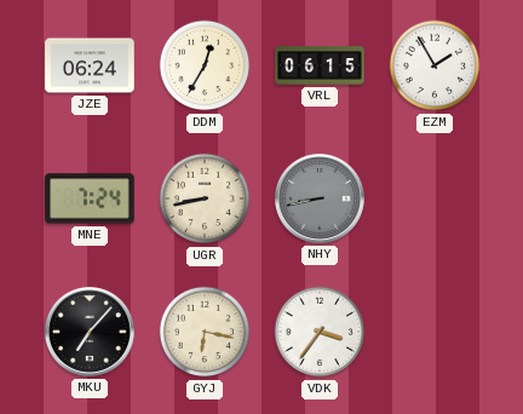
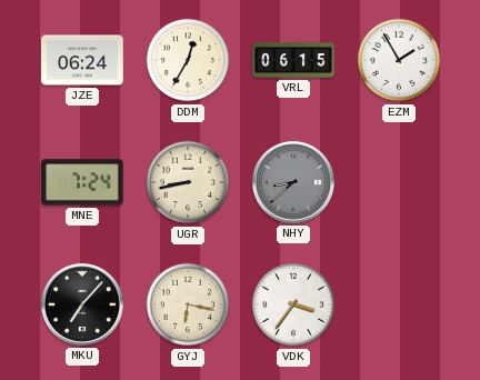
NHY: 8:43 -> 8:38 (293, 182)
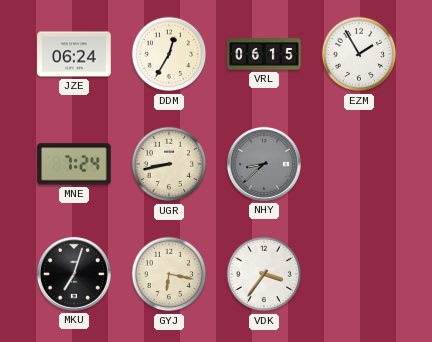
MKU: 7:07 -> 7:03 (74, 274)
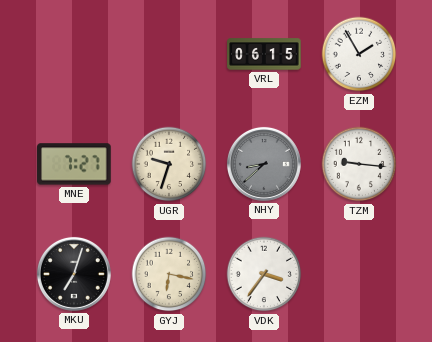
JZE: 06:24 -> none (74, 54)
DDM: 12:35 -> none (169, 54)
MNE: 7:24 -> 7:27 (74, 164)
UGR: 8:43 -> 9:33 (169, 164)
TZM: none -> 9:16 (359, 164)
